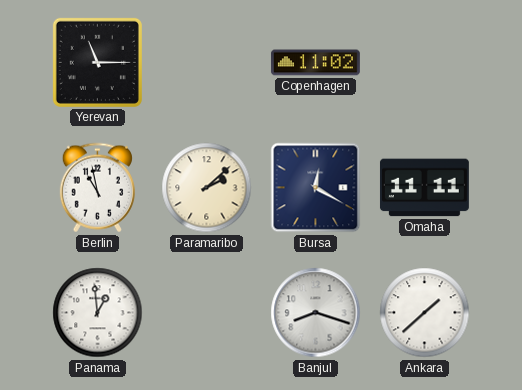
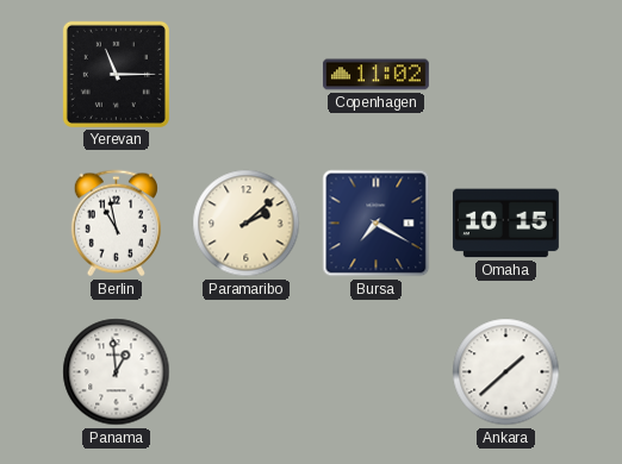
Bursa: 12:20 -> 7:20 (377, 224)
Omaha: 11:11 -> 10:15 (505, 224)
Banjul: 8:18 -> none (316, 313)
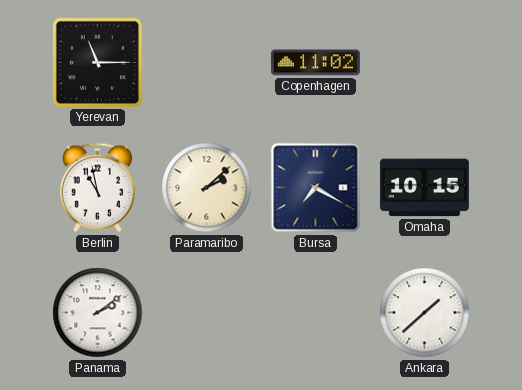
Panama: 12:59 -> 2:09 (98, 313)
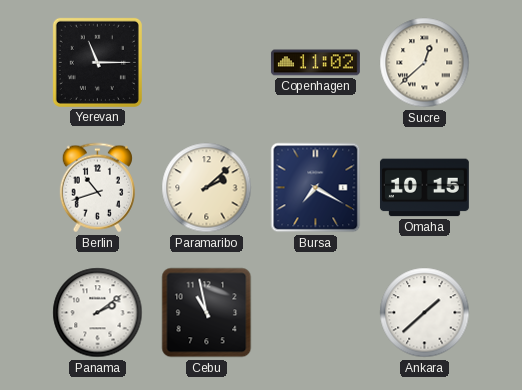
Sucre: none -> 12:38 (425, 63)
Berlin: 10:58 -> 10:42 (97, 188)
Cebu: none -> 10:58 (207, 313)
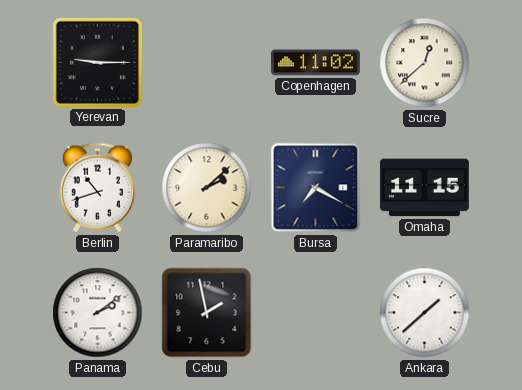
Yerevan: 11:15 -> 9:15 (97, 62)
Omaha: 10:15 -> 11:15 (424, 188)
Cebu: 10:58 -> 1:58 (207, 313)
